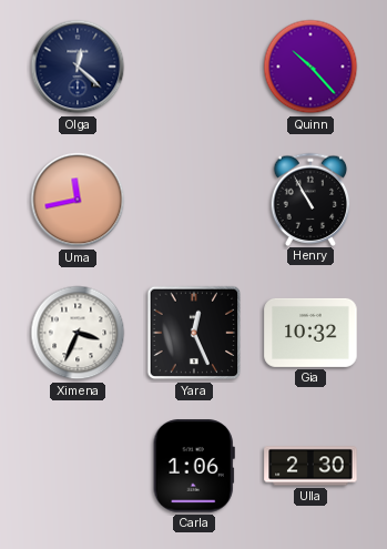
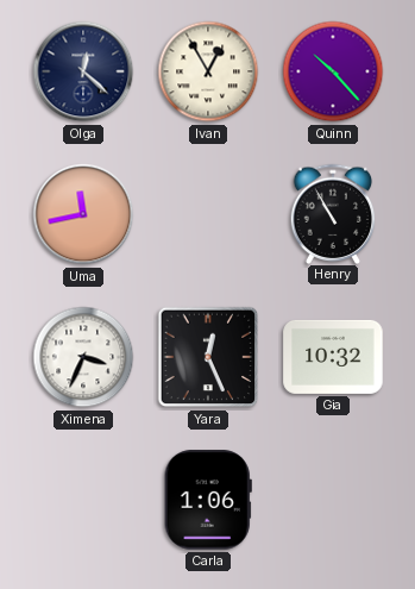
Ivan: none -> 12:55 (208, 71)
Ulla: 2:30 -> none (310, 466)
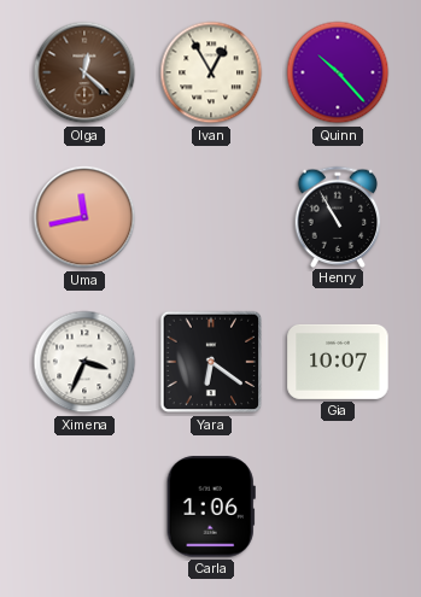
Olga dial: navy -> brown (84, 72)
Yara: 12:26 -> 6:21 (211, 362)
Gia: 10:32 -> 10:07 (338, 362)
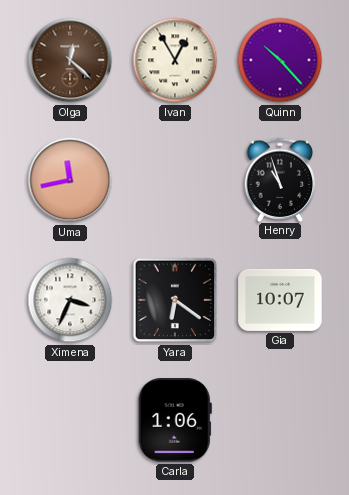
Henry: 10:55 -> 10:57 (280, 179)
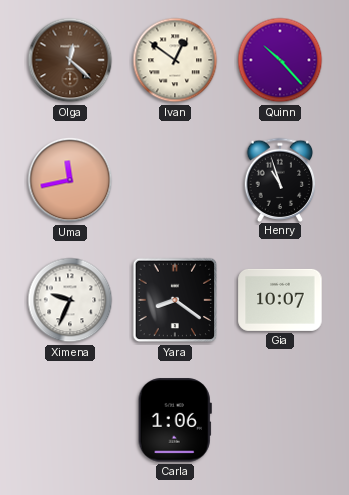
Ivan: 12:55 -> 12:51 (175, 60)
Ximena: 3:34 -> 9:34 (70, 300)
Yara: 6:21 -> 8:21 (175, 300)
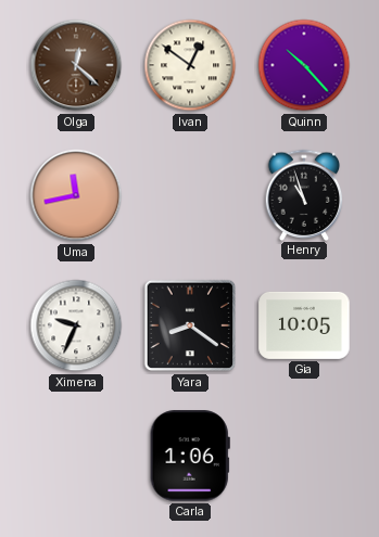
Gia: 10:07 -> 10:05 (304, 325)
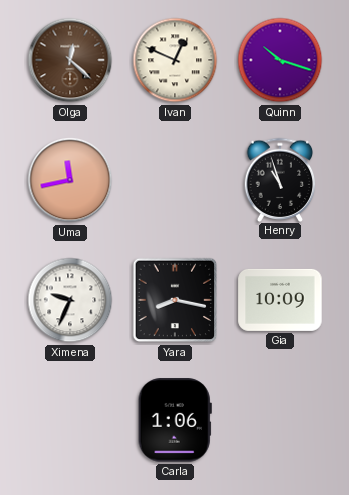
Ivan: 12:51 -> 12:49 (175, 60)
Quinn: 10:23 -> 10:18 (280, 60)
Yara: 8:21 -> 8:17 (175, 300)
Gia: 10:05 -> 10:09 (280, 300)
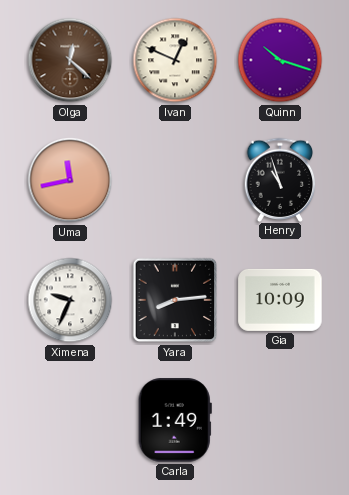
Yara: 8:17 -> 8:14 (175, 300)
Carla: 1:06 -> 1:49 (175, 420)
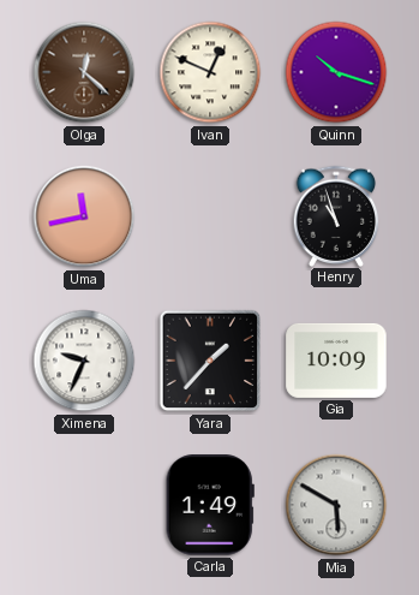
Yara: 8:14 -> 1:37 (210, 361)
Mia: none -> 5:50 (336, 505)
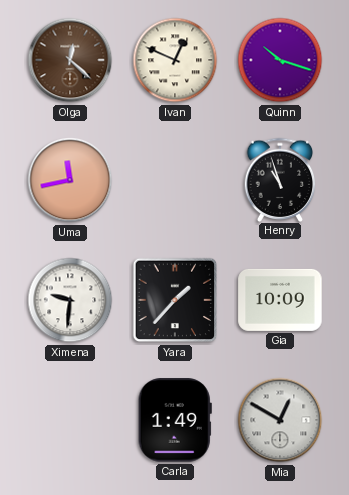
Ximena: 9:34 -> 9:31 (70, 300)
Mia: 5:50 -> 12:50 (280, 420)
